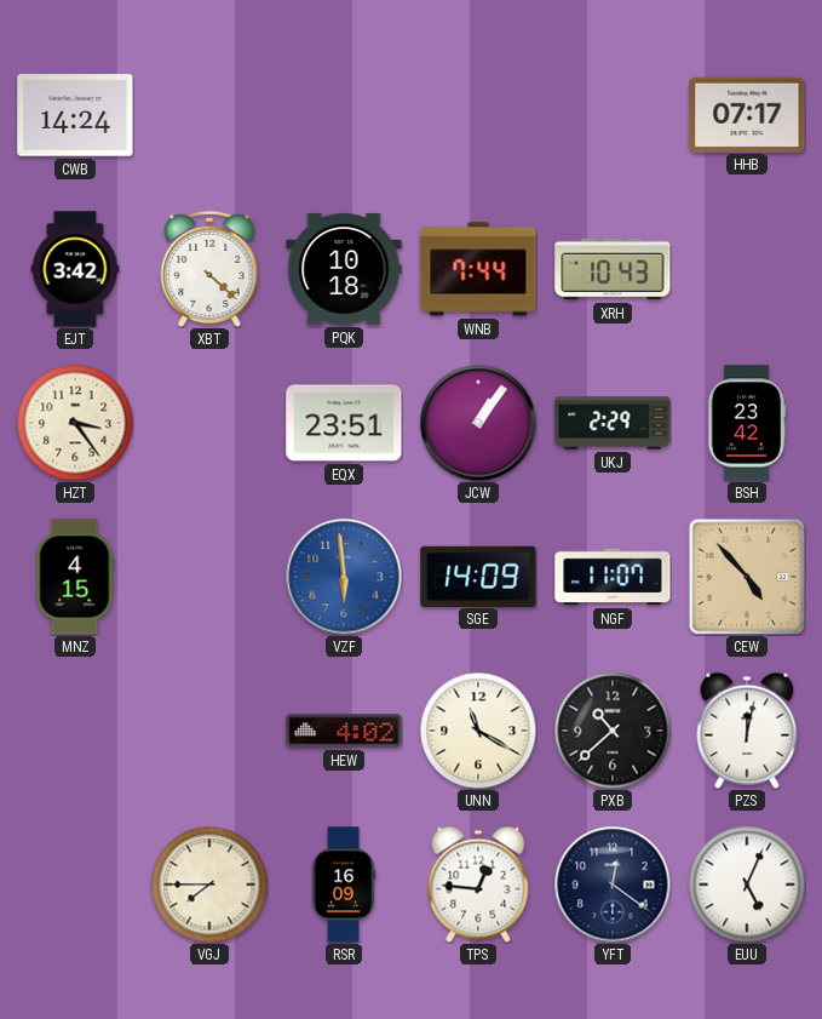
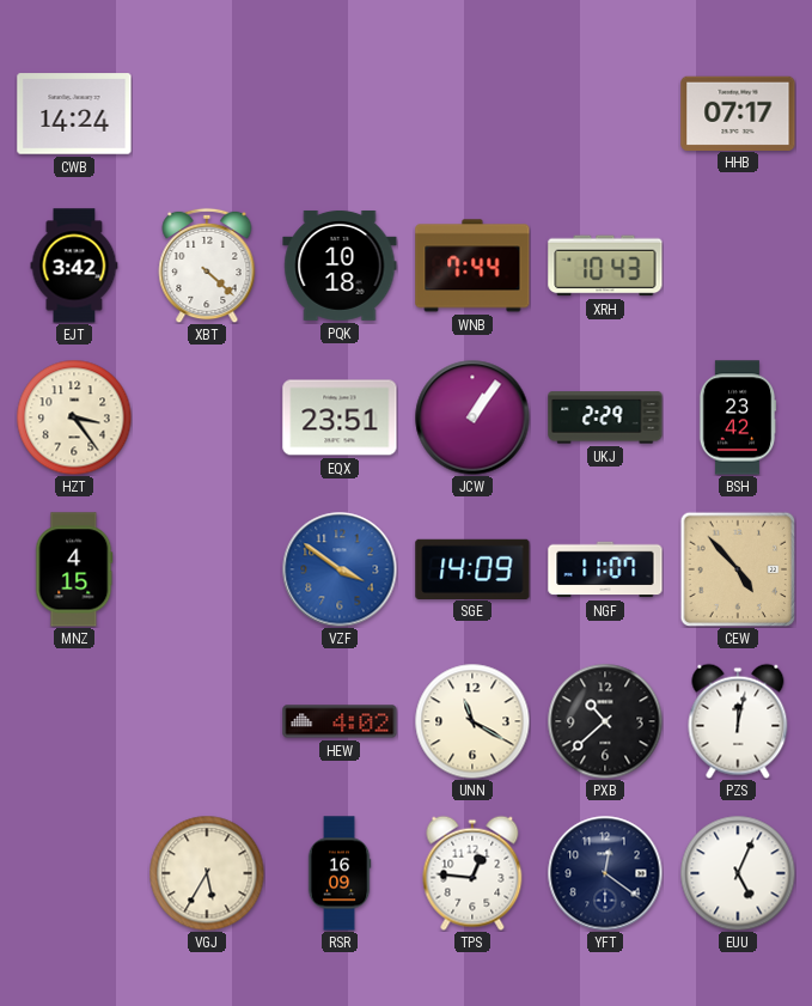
VZF: 5:59 -> 3:51 (340, 569)
VGJ: 7:45 -> 5:35 (207, 873)
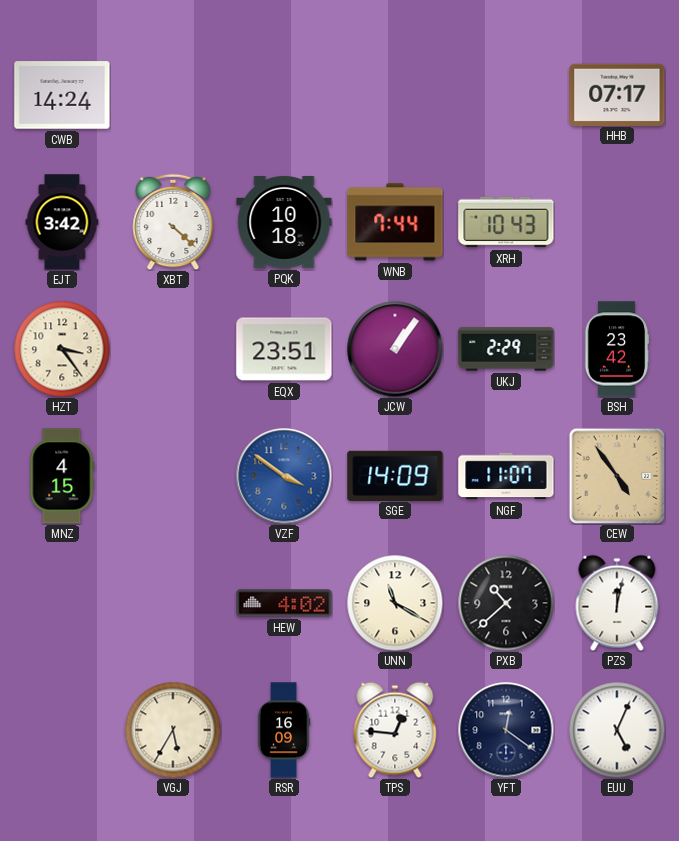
CEW: 4:53 -> 4:54 (617, 476)
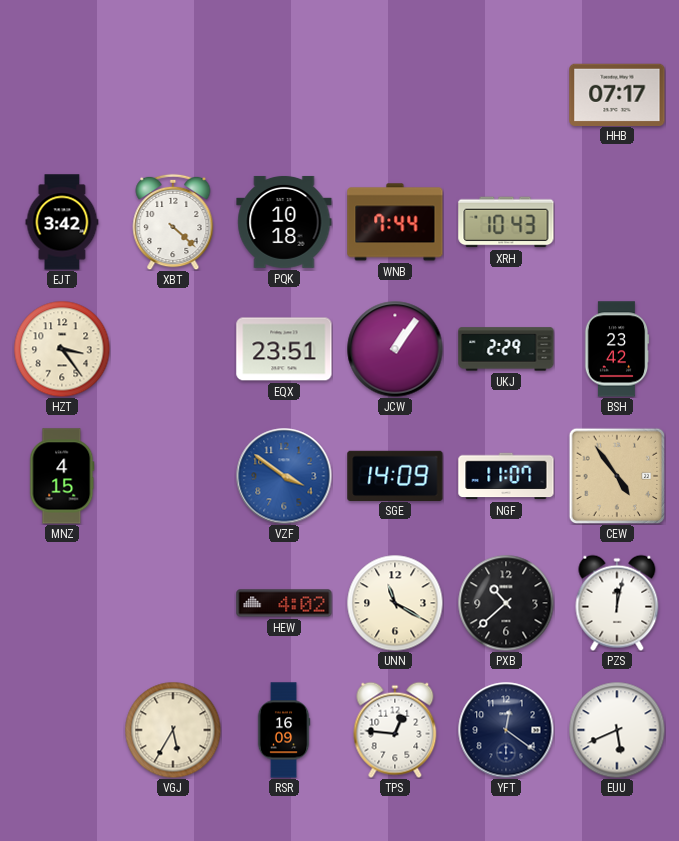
CWB: 14:24 -> none (62, 95)
EUU: 5:04 -> 5:41 (617, 730)
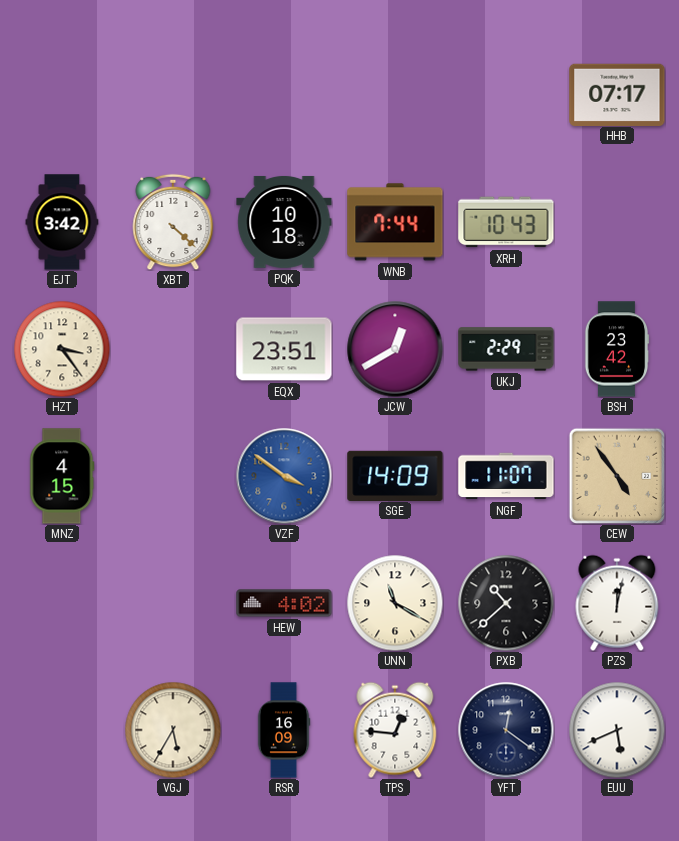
JCW: 1:06 -> 12:40 (395, 349)
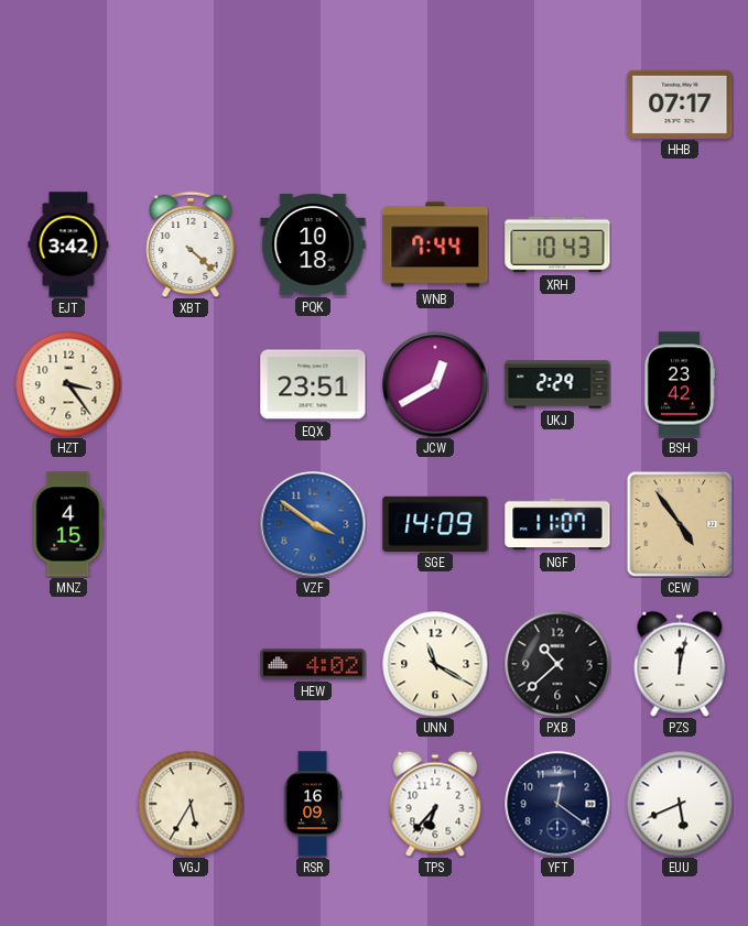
TPS: 12:46 -> 6:37 (435, 804)
